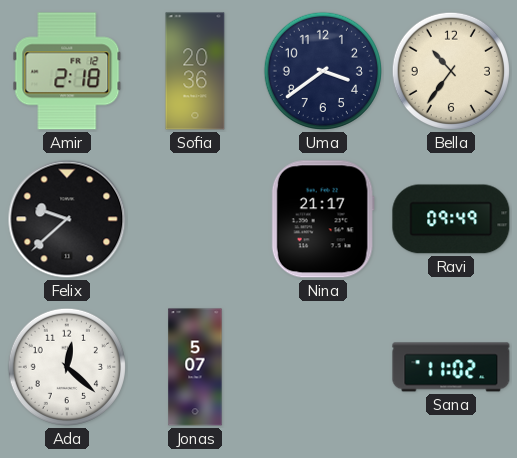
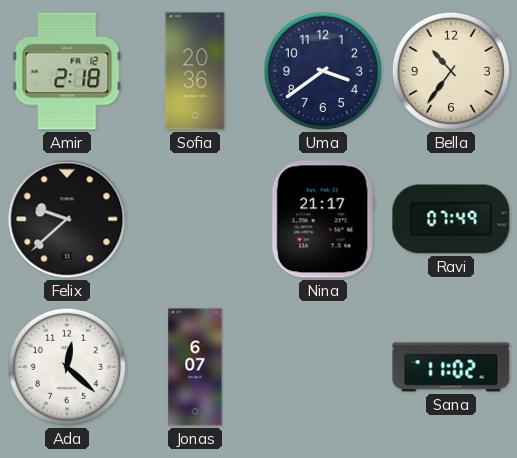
Ravi: 09:49 -> 07:49 (451, 219)
Jonas: 5:07 -> 6:07 (195, 367)
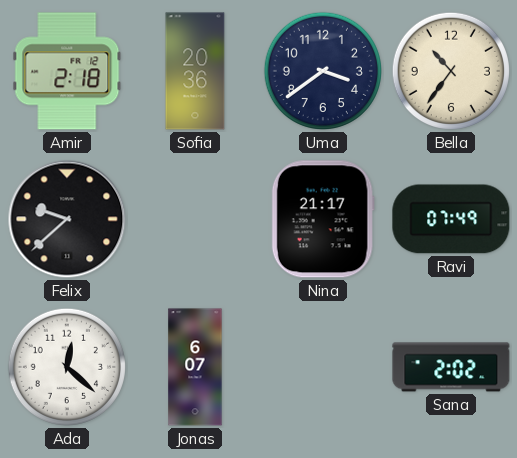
Sana: 11:02 -> 2:02 (451, 367)
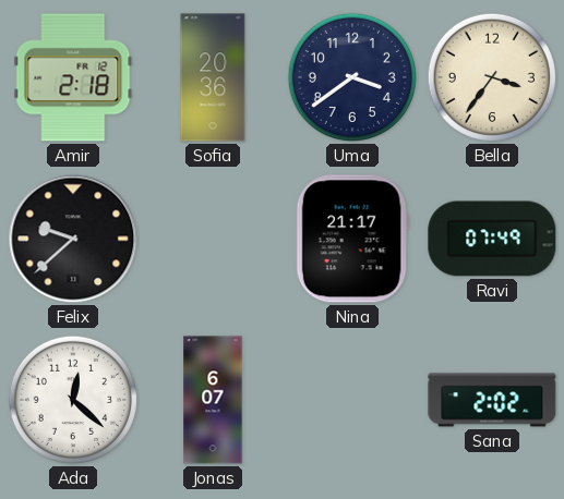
Bella: 10:36 -> 3:36 (492, 77)
